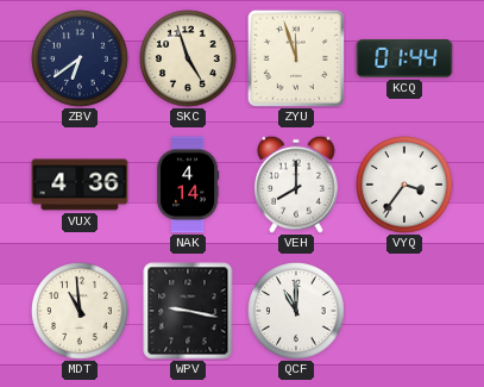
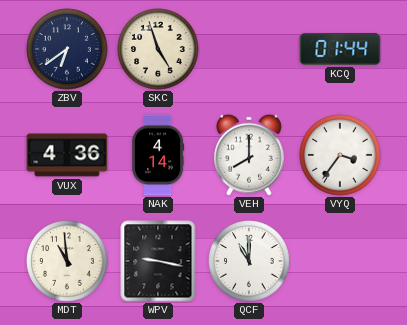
ZYU: 11:57 -> none (296, 58)
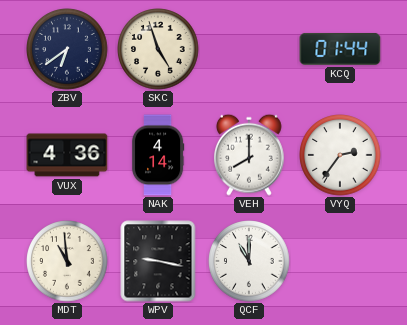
VYQ: 3:36 -> 2:36 (340, 155)
